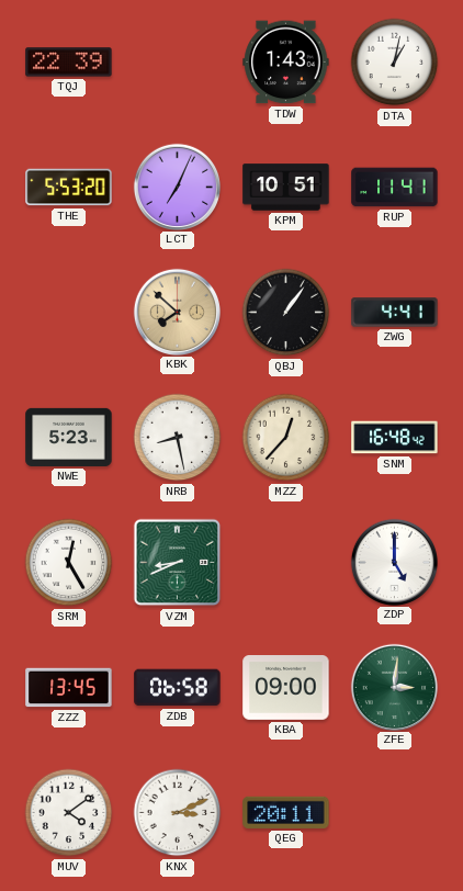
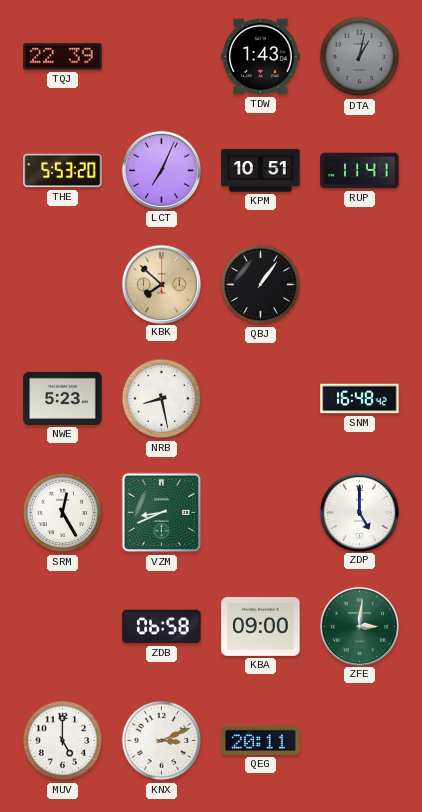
DTA dial: white -> grey (360, 57)
ZWG: 4:41 -> none (395, 313)
MZZ: 12:37 -> none (286, 438)
ZZZ: 13:45 -> none (69, 688)
MUV: 4:09 -> 5:00 (63, 741)
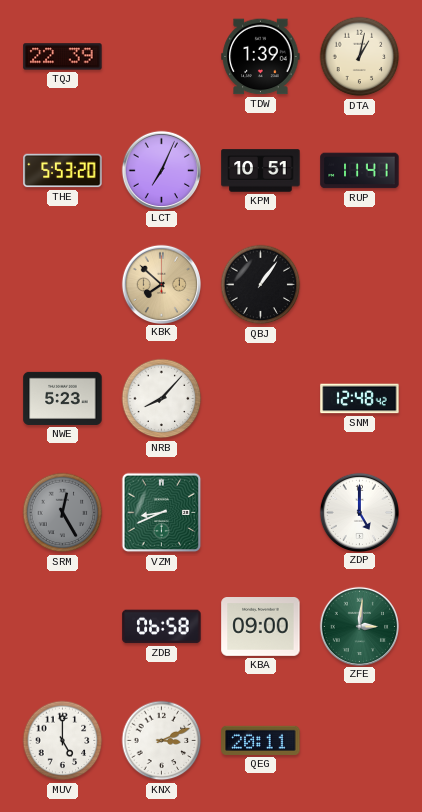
TDW: 1:43 -> 1:39 (261, 57)
DTA dial: grey -> cream (360, 57)
NRB: 8:28 -> 8:07 (162, 399)
SNM: 16:48 -> 12:48 (360, 399)
SRM dial: white -> grey (63, 513)
